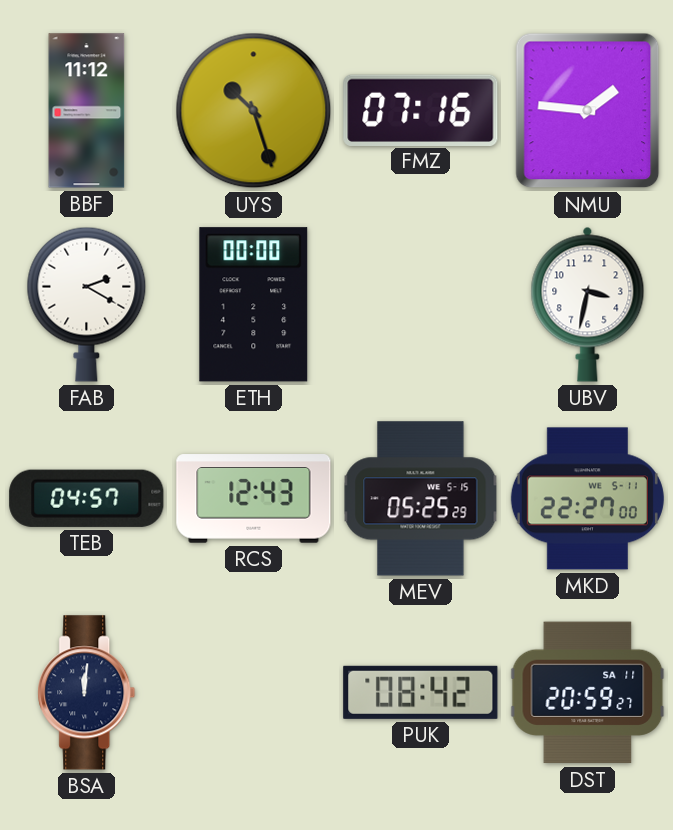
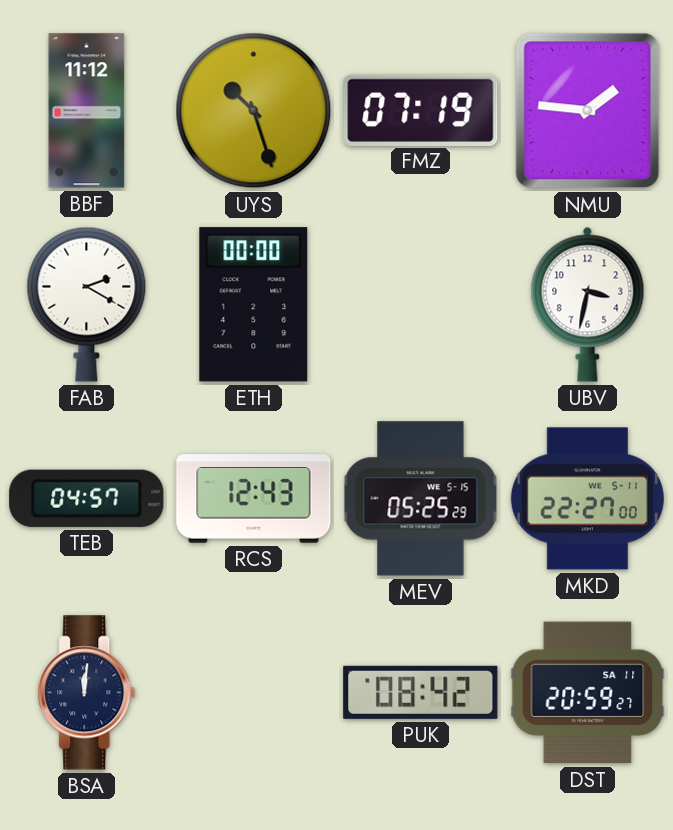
FMZ: 07:16 -> 07:19 (421, 110)
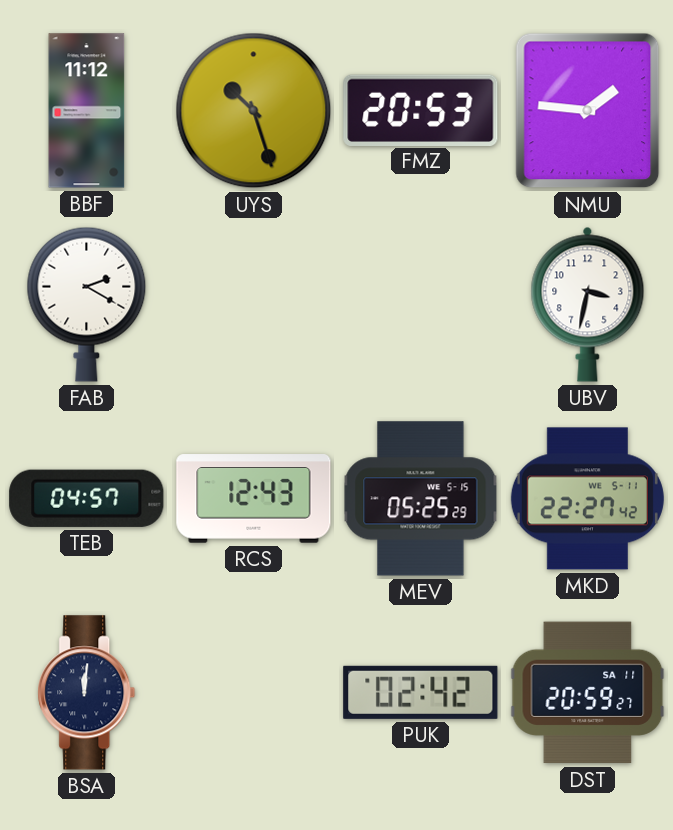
FMZ: 07:19 -> 20:53 (421, 110)
ETH: 00:00 -> none (254, 305)
MKD: 22:27:00 -> 22:27:42 (587, 499)
PUK: 08:42 -> 02:42 (421, 692)
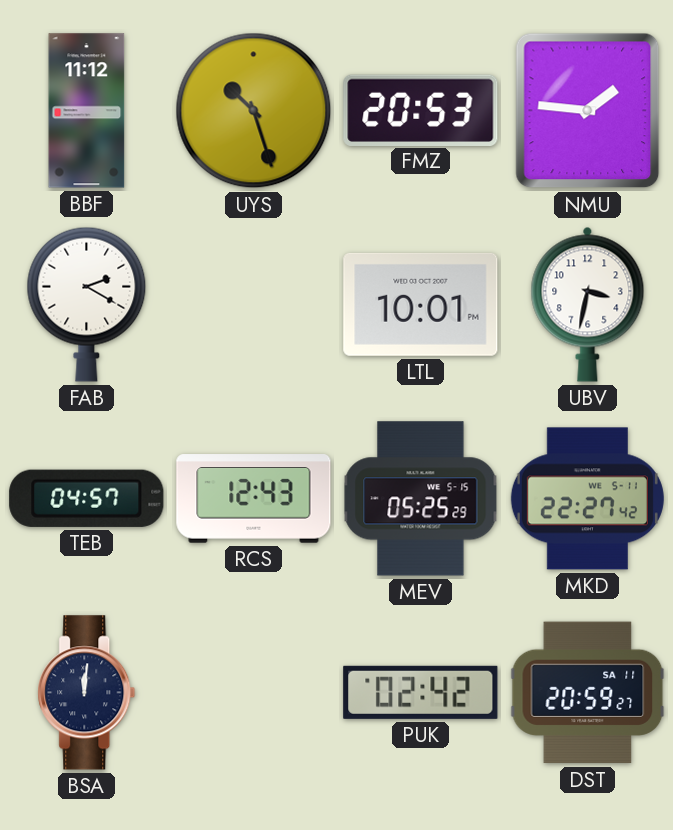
LTL: none -> 10:01 (421, 304)
